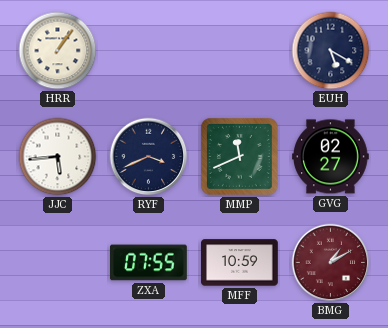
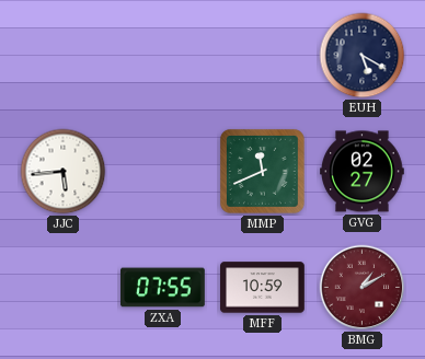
HRR: 1:06 -> none (58, 51)
RYF: 3:41 -> none (149, 157)
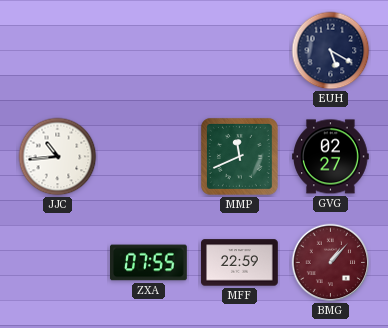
JJC: 5:44 -> 10:44 (58, 157)
MFF: 10:59 -> 22:59 (240, 263)
BMG: 1:10 -> 1:07 (331, 263)
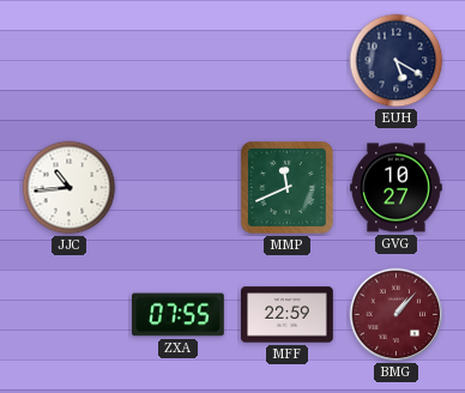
GVG: 02:27 -> 10:27 (397, 188)
